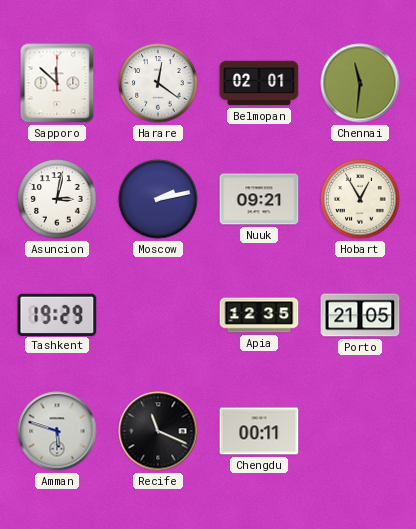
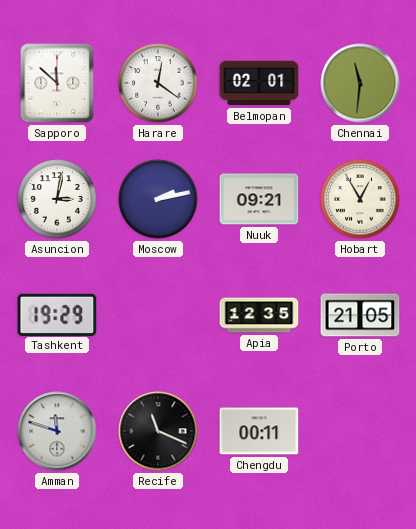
Amman: 5:48 -> 11:48 (57, 431)
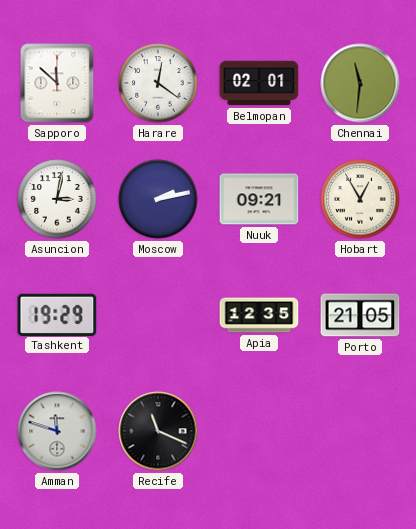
Chengdu: 00:11 -> none (259, 431)
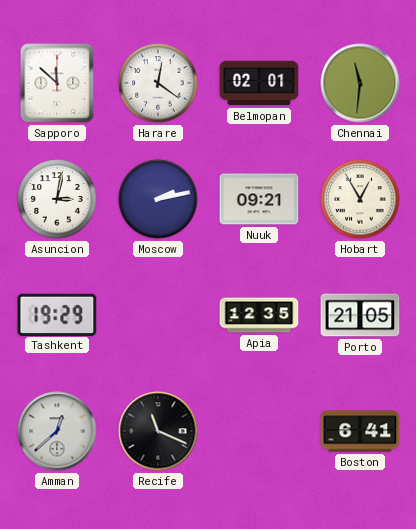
Amman: 11:48 -> 12:38 (57, 431)
Boston: none -> 6:41 (360, 431)
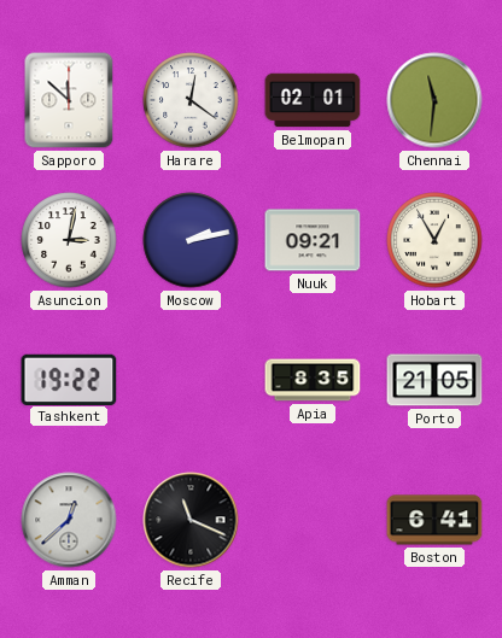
Tashkent: 19:29 -> 19:22 (69, 379)
Apia: 12:35 -> 8:35 (313, 380)
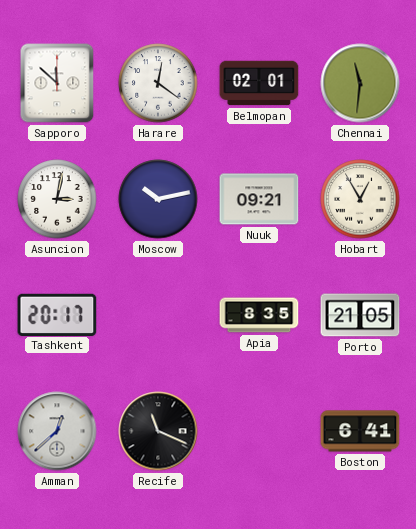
Moscow: 2:13 -> 10:13 (158, 199)
Tashkent: 19:22 -> 20:17 (57, 314)
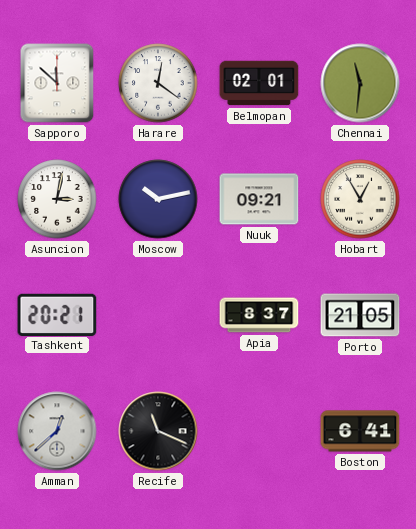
Tashkent: 20:17 -> 20:21 (57, 314)
Apia: 8:35 -> 8:37 (259, 315)
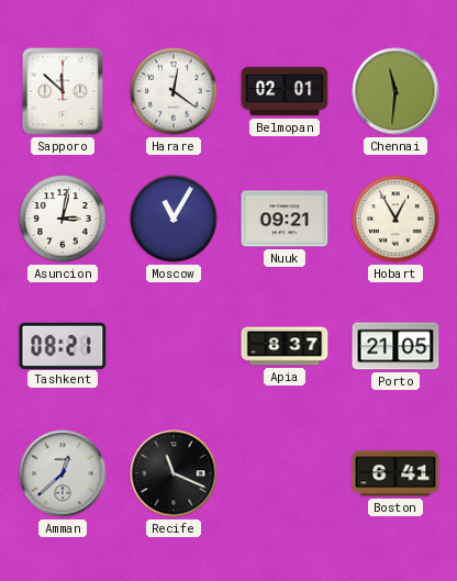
Moscow: 10:13 -> 11:05 (174, 219)
Tashkent: 20:21 -> 08:21 (63, 345)
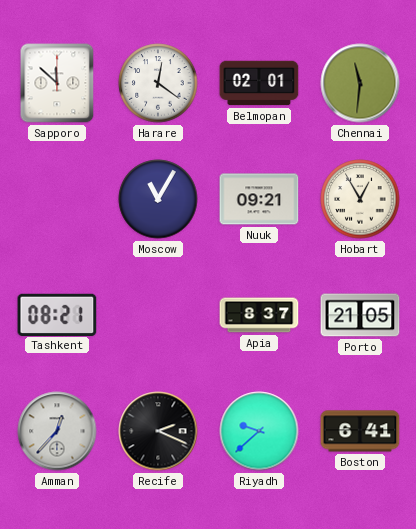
Asuncion: 3:02 -> none (63, 219)
Amman: 12:38 -> 12:37 (57, 431)
Recife: 11:19 -> 2:19 (158, 431)
Riyadh: none -> 9:38 (259, 431)
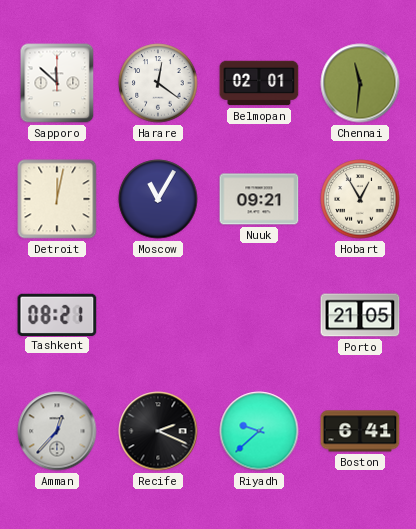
Detroit: none -> 12:02 (57, 199)
Apia: 8:37 -> none (259, 315)
